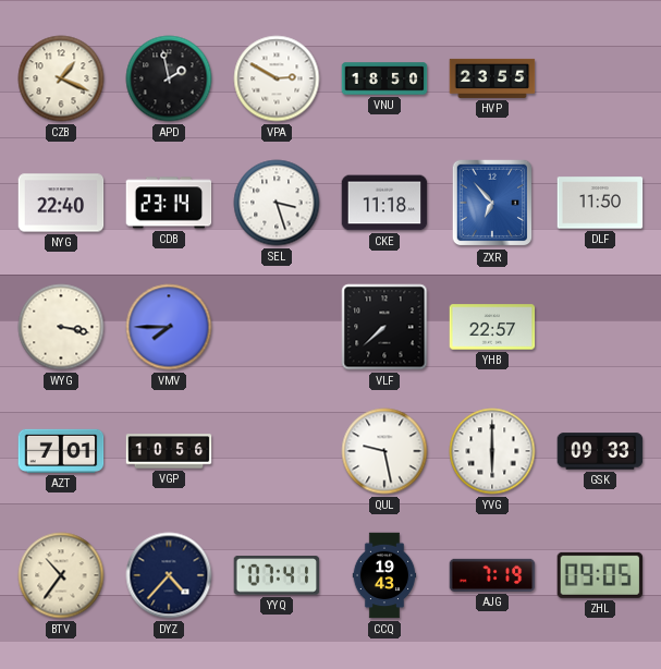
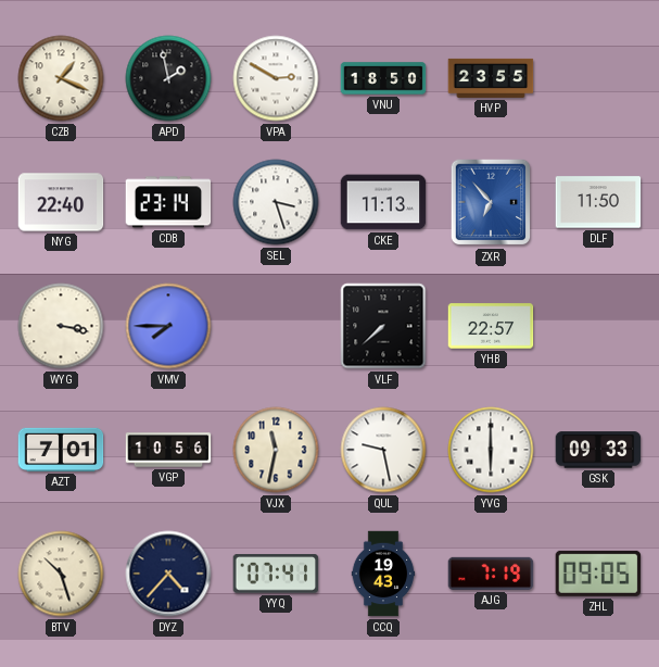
CKE: 11:18 -> 11:13 (383, 202)
VJX: none -> 11:32 (276, 450)
BTV: 10:36 -> 10:27 (61, 574)
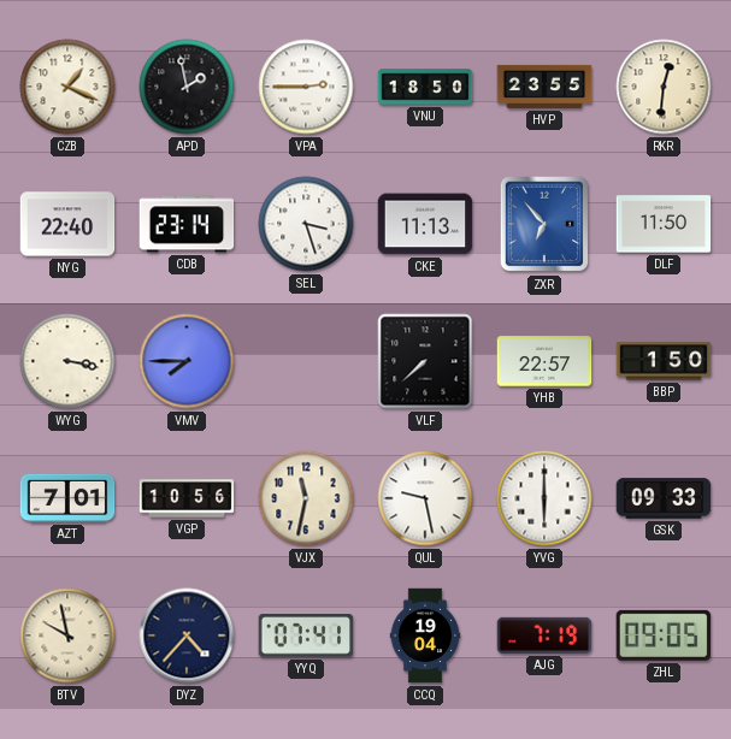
VPA: 2:50 -> 2:45 (306, 87)
RKR: none -> 12:31 (664, 87)
BBP: none -> 1:50 (664, 361)
BTV: 10:27 -> 9:58 (67, 635)
CCQ: 19:43 -> 19:04 (425, 635)
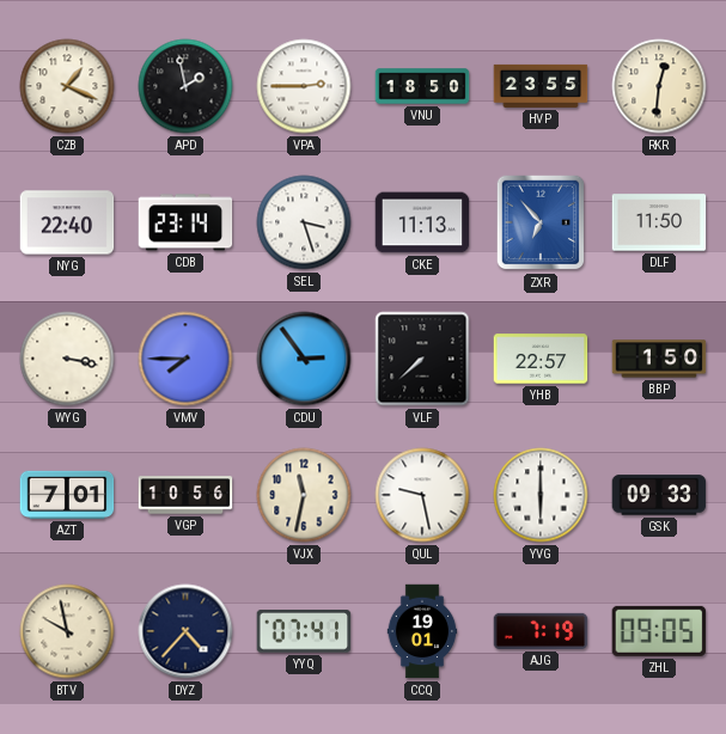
CDU: none -> 2:54 (304, 359)
CCQ: 19:04 -> 19:01 (422, 631)
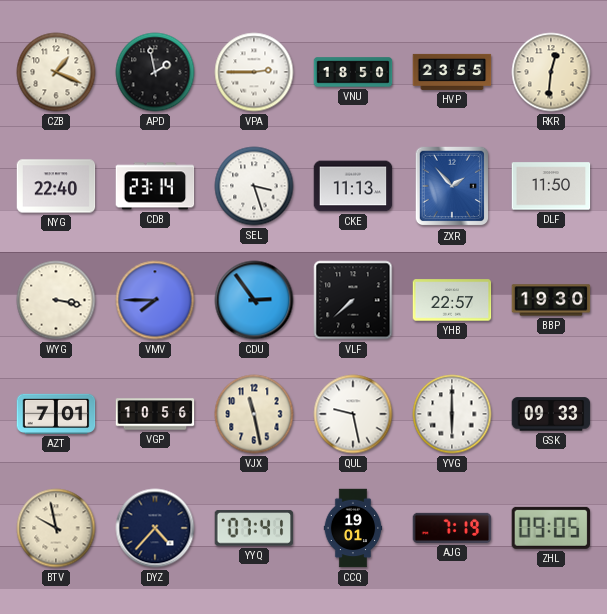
ZXR: 6:53 -> 1:53 (452, 186)
BBP: 1:50 -> 19:30 (551, 300)
VJX: 11:32 -> 11:28 (254, 414)
